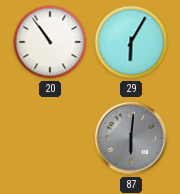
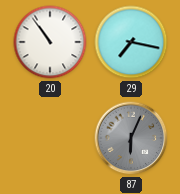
29: 6:05 -> 7:17 (131, 42)
87: 6:01 -> 6:04 (131, 138)
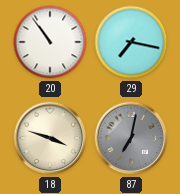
18: none -> 3:48 (50, 138)
87: 6:04 -> 7:02 (131, 138)
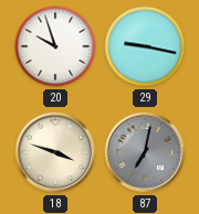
20: 10:54 -> 9:57 (55, 46)
29: 7:17 -> 9:17 (145, 46)
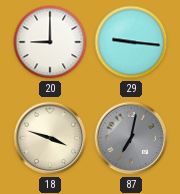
20: 9:57 -> 9:00 (50, 42)
29: 9:17 -> 9:16 (131, 42)
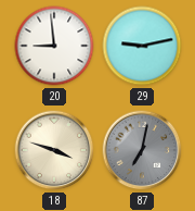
20: 9:00 -> 8:59 (54, 46)
29: 9:16 -> 9:13 (142, 46)
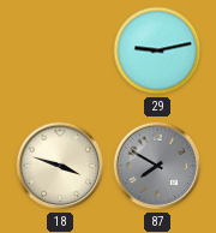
20: 8:59 -> none (54, 46)
87: 7:02 -> 7:50 (157, 166)
